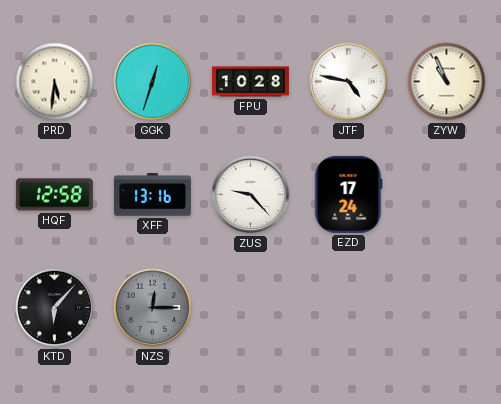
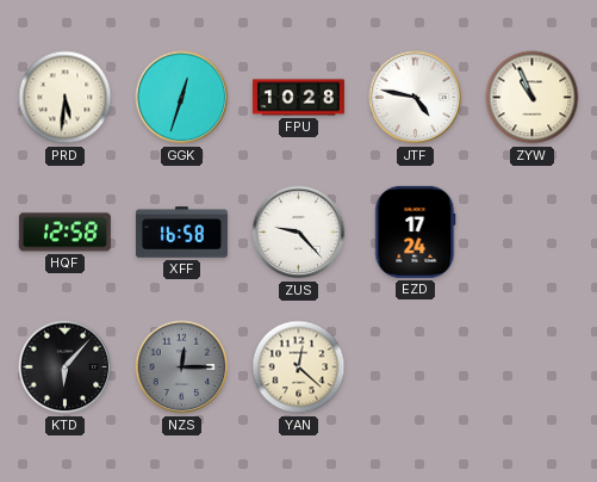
XFF: 13:16 -> 16:58 (181, 233)
YAN: none -> 12:22 (299, 367)
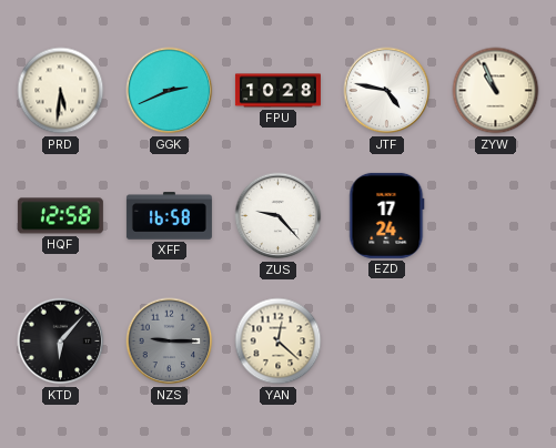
GGK: 12:33 -> 2:41 (170, 91)
NZS: 12:15 -> 9:15 (170, 342)
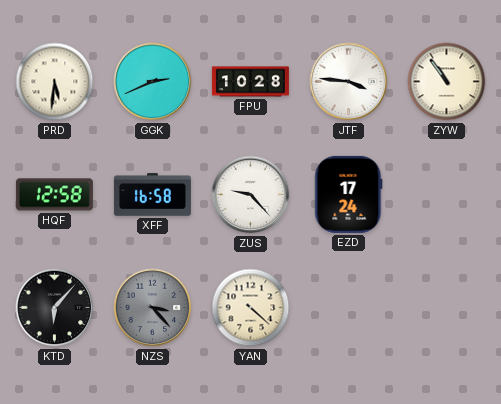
JTF: 4:47 -> 3:46 (349, 82)
ZYW: 10:56 -> 10:54 (447, 82)
NZS: 9:15 -> 3:23 (153, 308)
YAN: 12:22 -> 4:22 (251, 308)
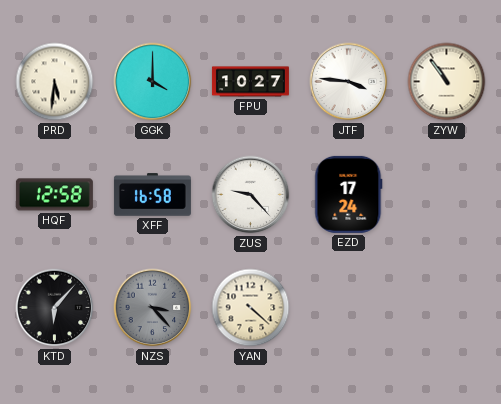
GGK: 2:41 -> 4:00 (153, 82)
FPU: 10:28 -> 10:27 (250, 82)
